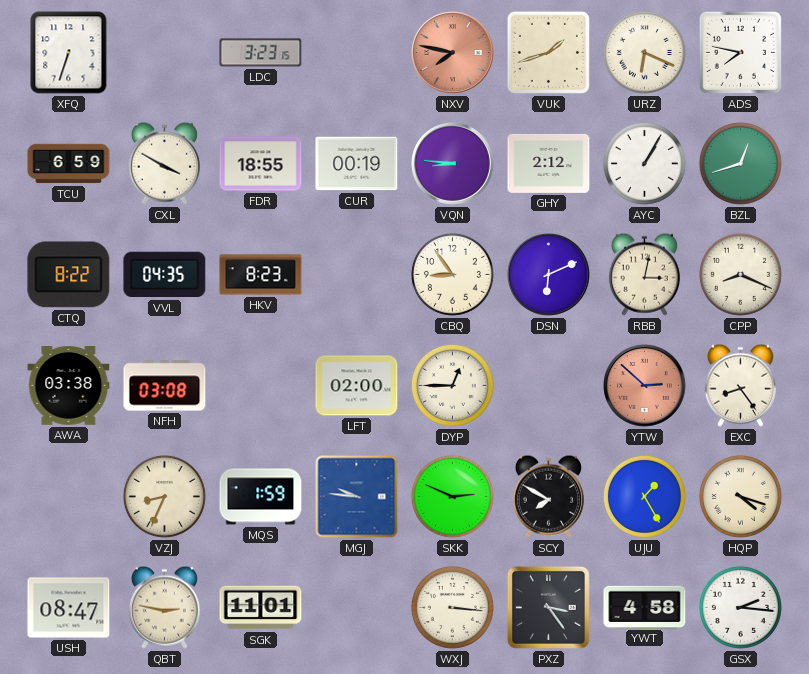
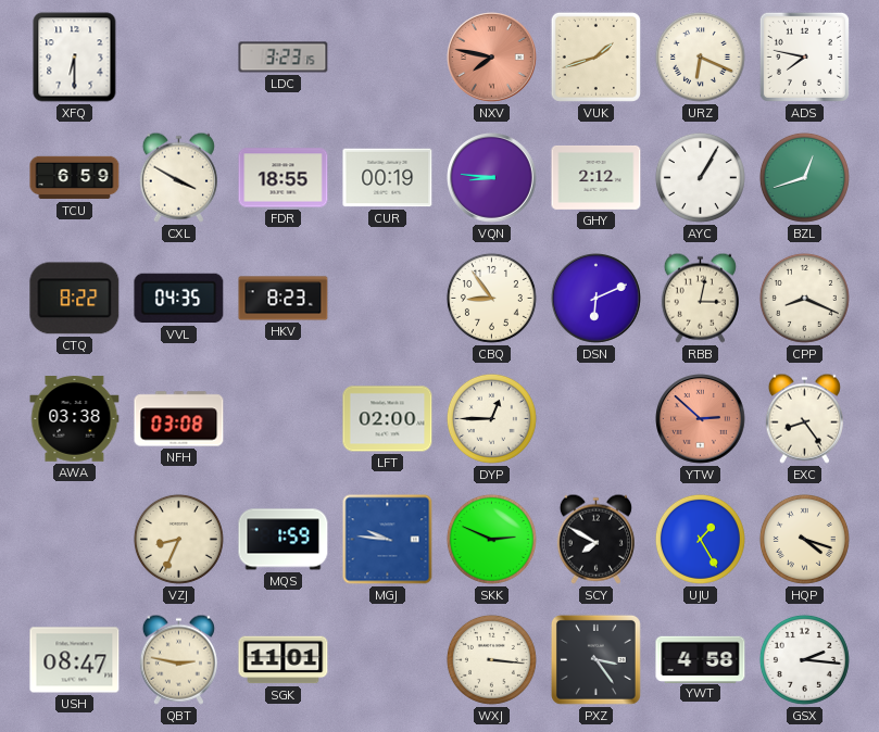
XFQ: 6:33 -> 6:30 (75, 58)
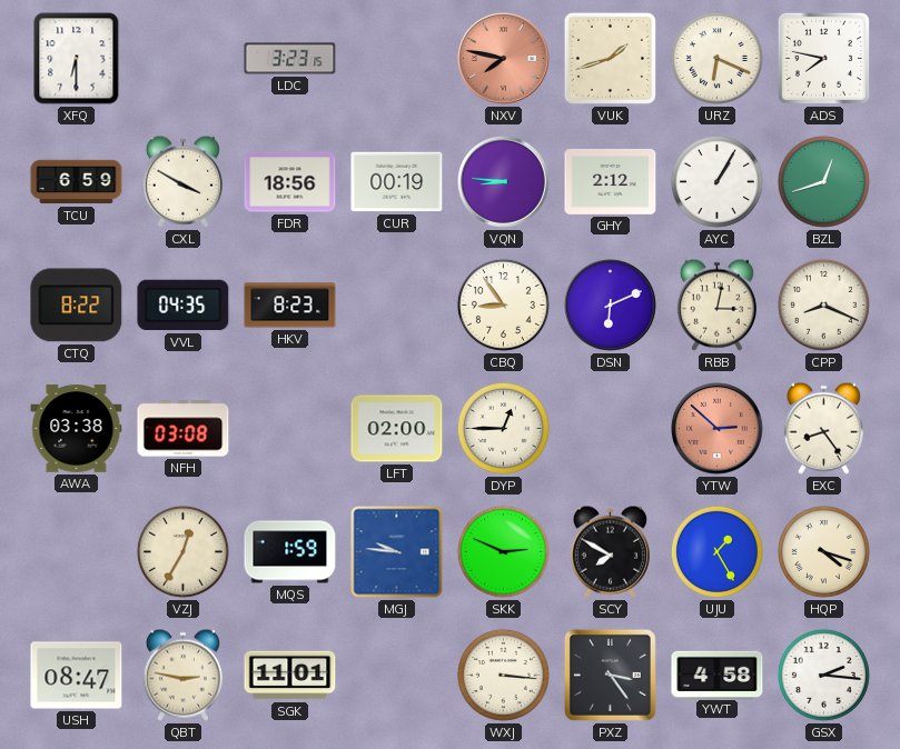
FDR: 18:55 -> 18:56 (290, 182)
VZJ: 8:34 -> 12:35 (182, 551)
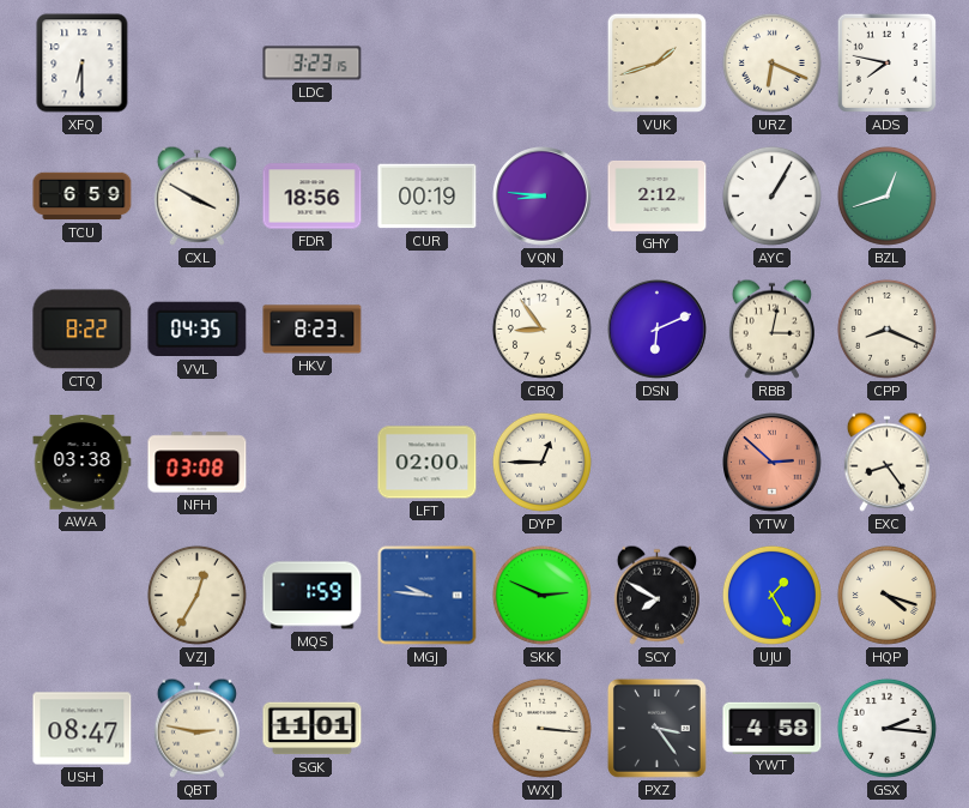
NXV: 7:47 -> none (504, 59)
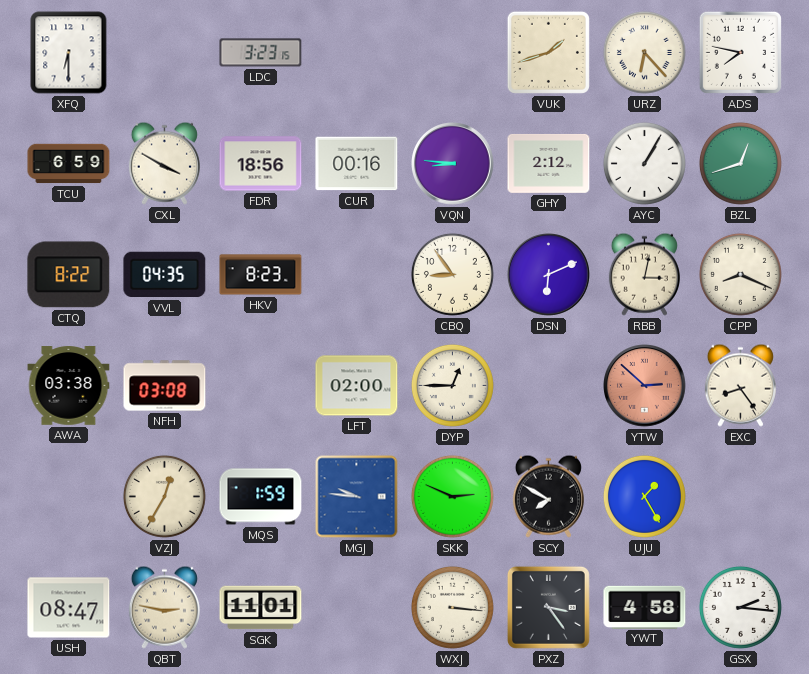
URZ: 6:19 -> 6:23 (644, 52)
CUR: 00:19 -> 00:16 (357, 164)
HQP: 4:18 -> none (886, 595)
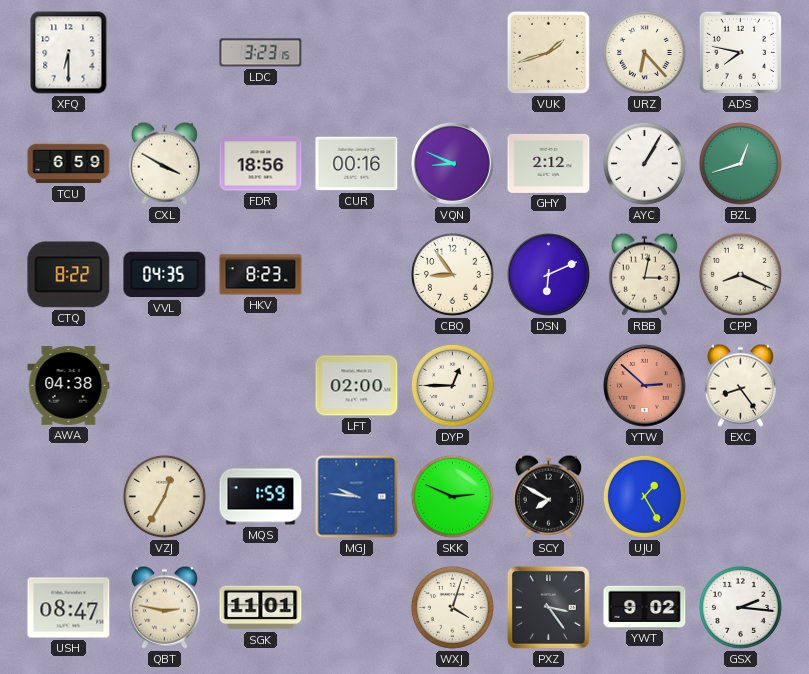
VQN: 8:46 -> 8:49 (453, 164)
AWA: 03:38 -> 04:38 (69, 386)
NFH: 03:08 -> none (165, 386)
WXJ: 3:16 -> 4:03 (452, 607)
YWT: 4:58 -> 9:02 (645, 607)
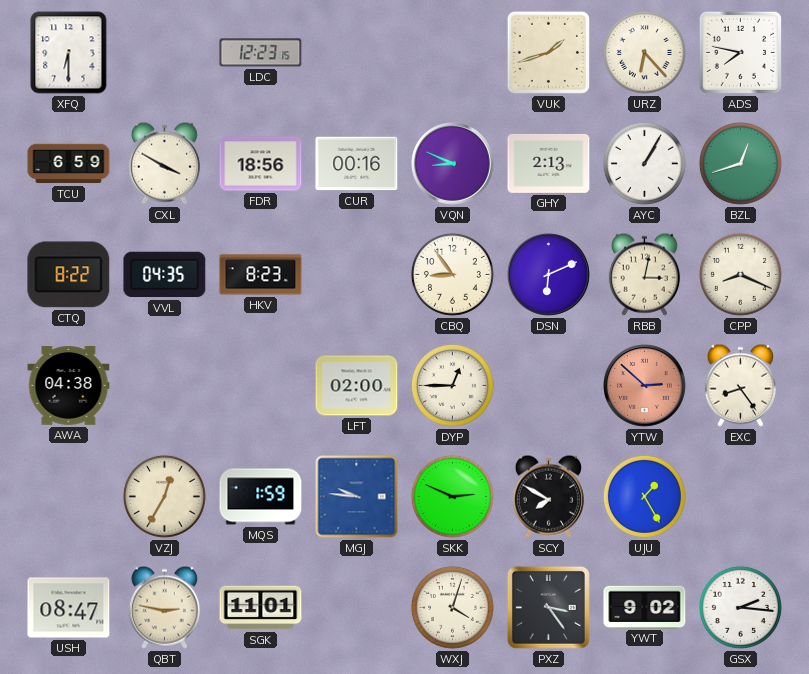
LDC: 3:23 -> 12:23 (261, 53)
GHY: 2:12 -> 2:13 (549, 163)
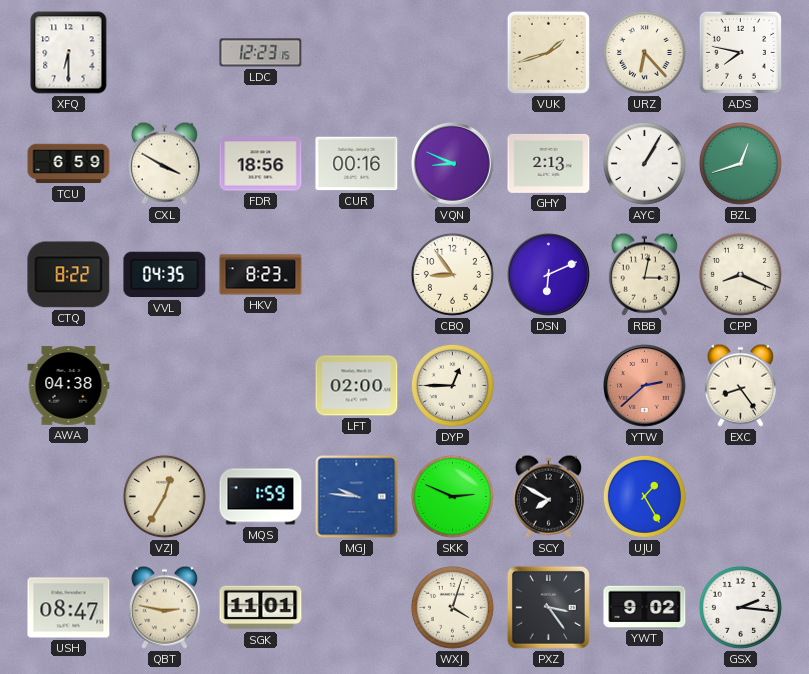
YTW: 2:52 -> 2:38 (645, 386)
